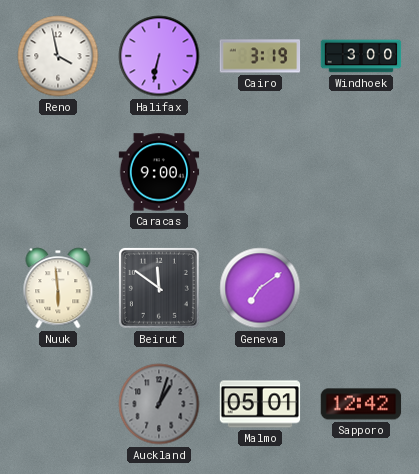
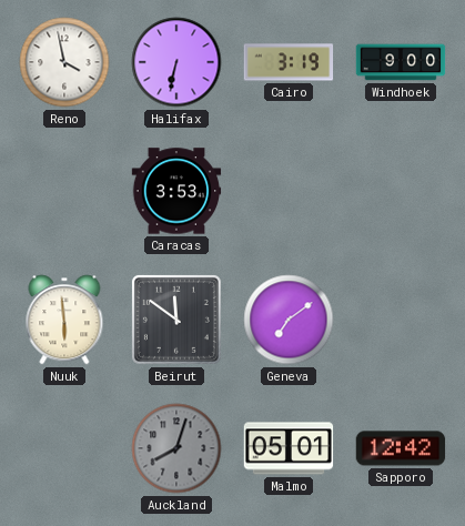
Windhoek: 3:00 -> 9:00 (401, 62)
Caracas: 9:00 -> 3:53 (176, 191)
Auckland: 1:03 -> 8:03 (176, 448)
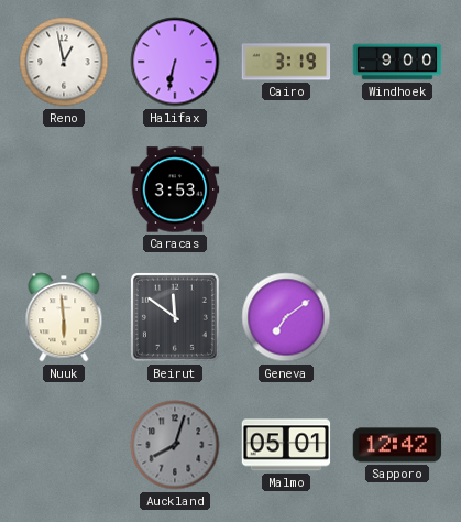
Reno: 3:58 -> 12:58 (64, 62)
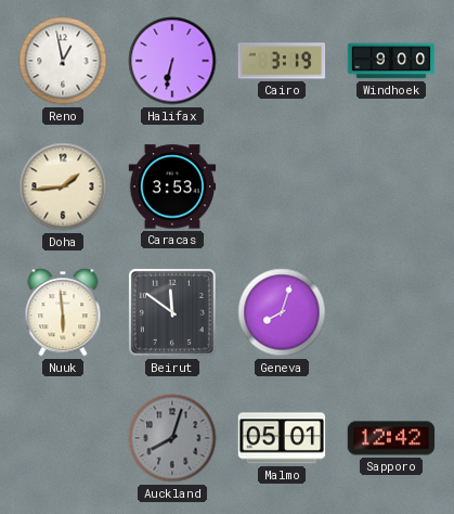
Doha: none -> 1:44 (63, 187)
Geneva: 7:09 -> 8:03 (282, 312)
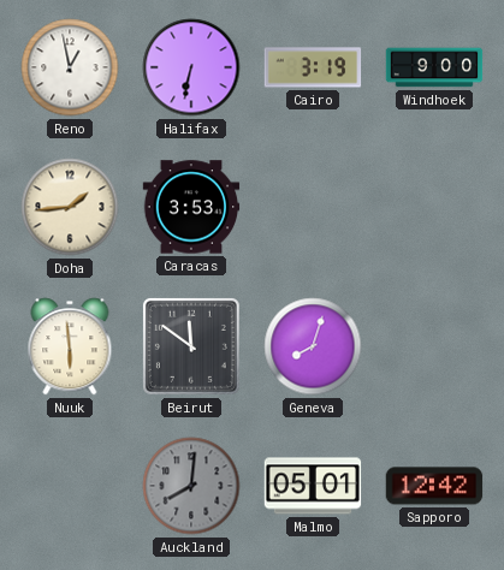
Auckland: 8:03 -> 8:01 (191, 486)
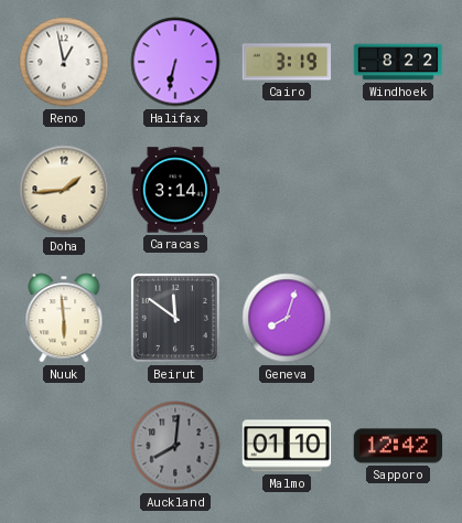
Windhoek: 9:00 -> 8:22 (398, 62)
Caracas: 3:53 -> 3:14 (175, 190)
Malmo: 05:01 -> 01:10 (287, 446)
